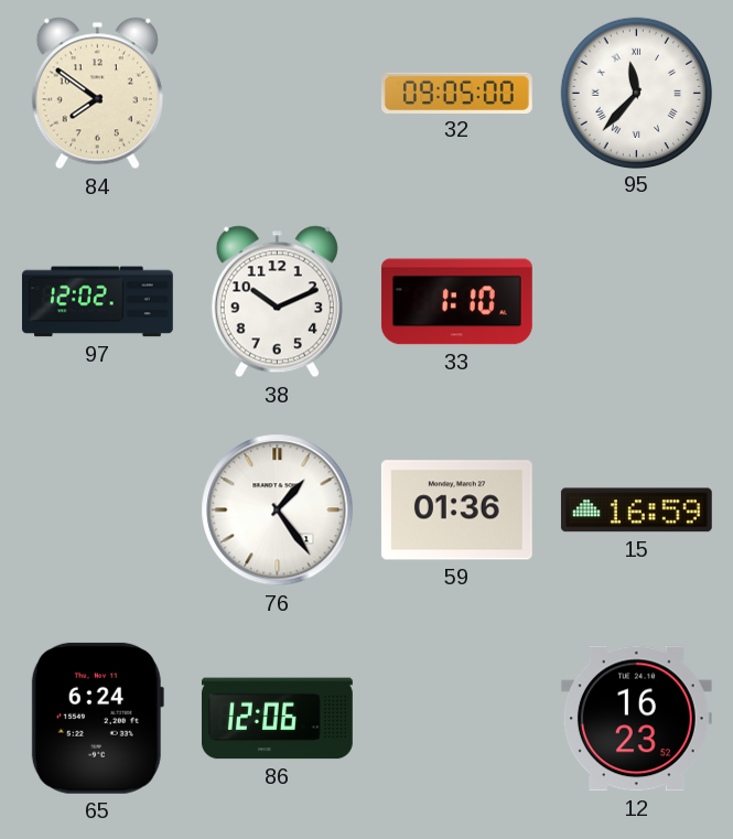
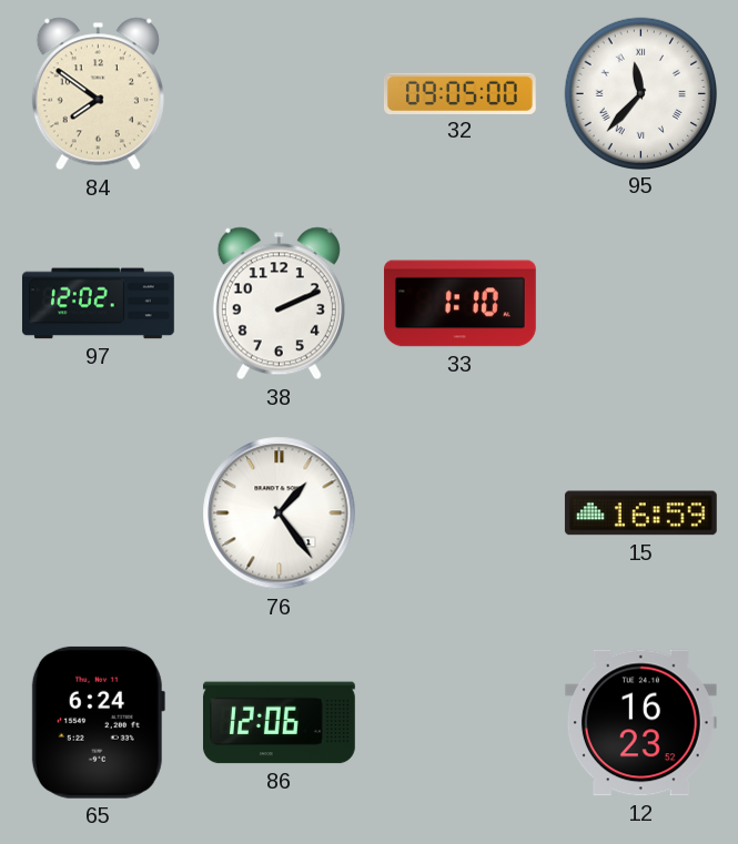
38: 10:11 -> 2:11 (279, 304)
59: 01:36 -> none (456, 510)
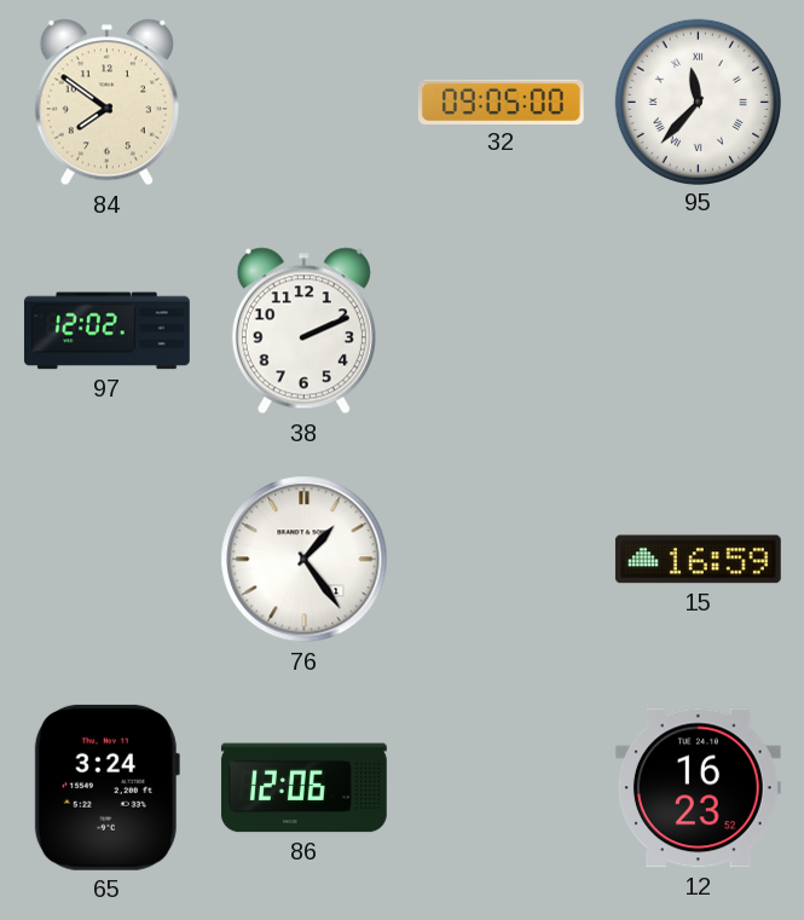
33: 1:10 -> none (459, 304)
65: 6:24 -> 3:24 (106, 787)
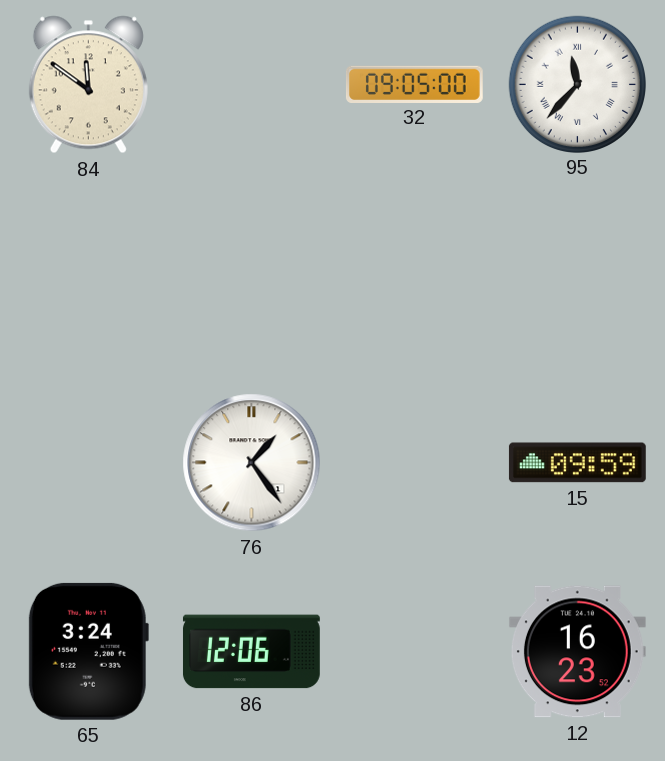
84: 7:51 -> 11:51 (88, 85)
97: 12:02 -> none (106, 331)
38: 2:11 -> none (303, 331)
15: 16:59 -> 09:59 (577, 463)
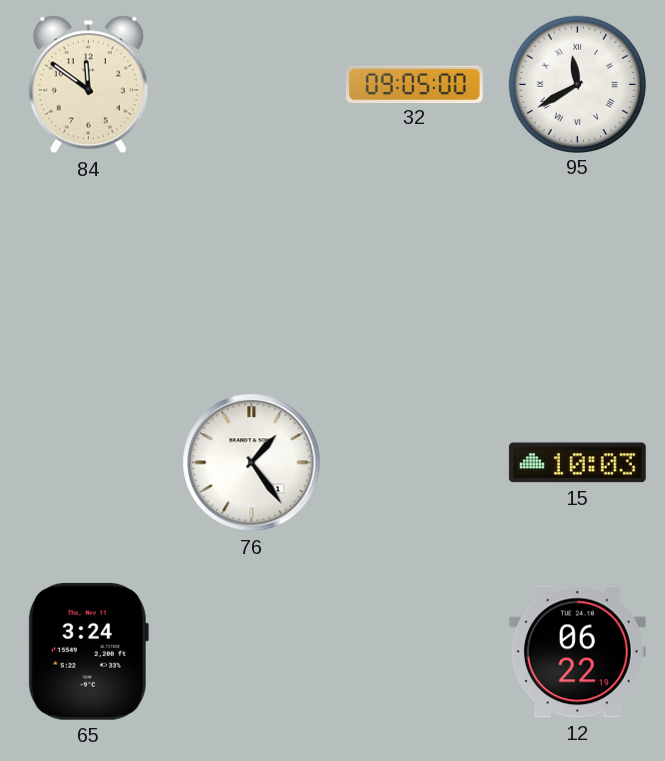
95: 11:37 -> 11:40 (577, 84)
15: 09:59 -> 10:03 (577, 463)
86: 12:06 -> none (251, 652)
12: 16:23 -> 06:22 (577, 652)
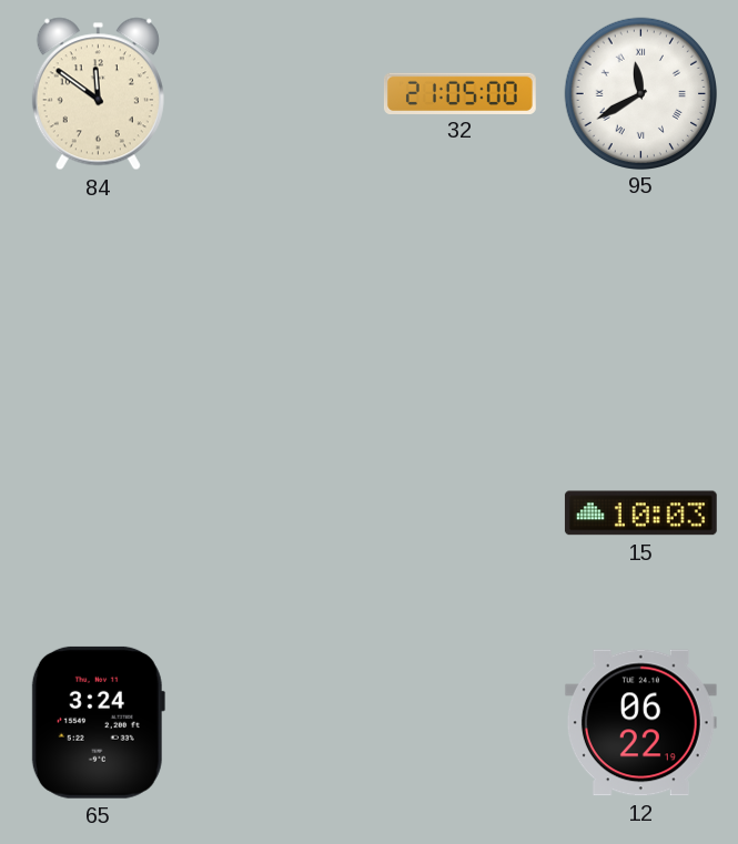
32: 09:05 -> 21:05 (459, 93)
76: 1:24 -> none (252, 463)
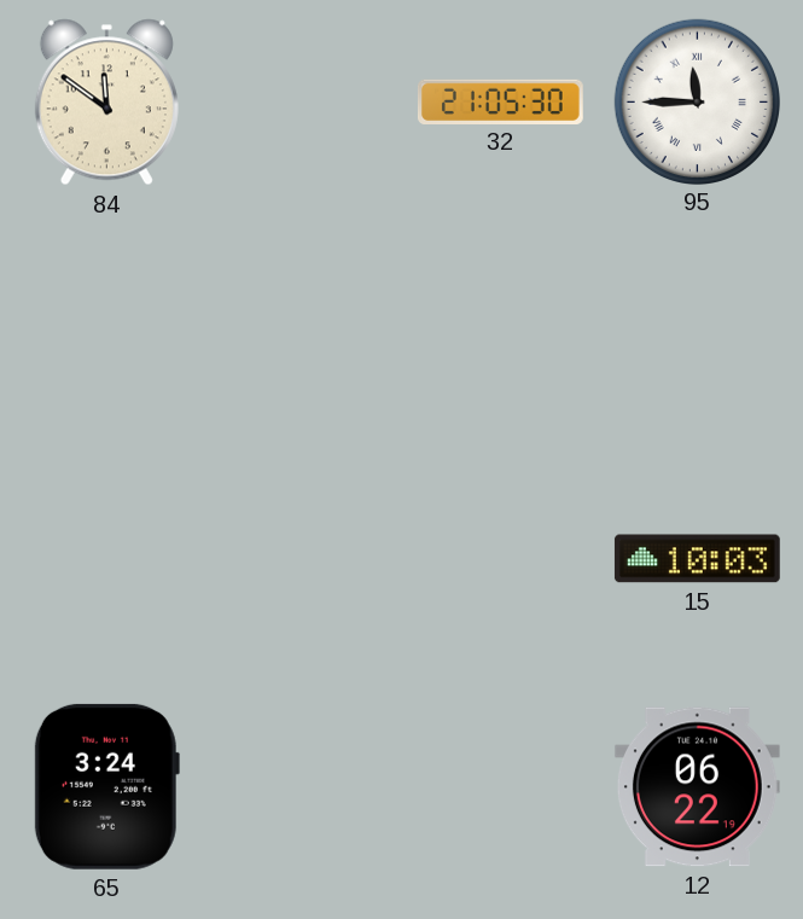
32: 21:05:00 -> 21:05:30 (500, 101)
95: 11:40 -> 11:45 (697, 101)
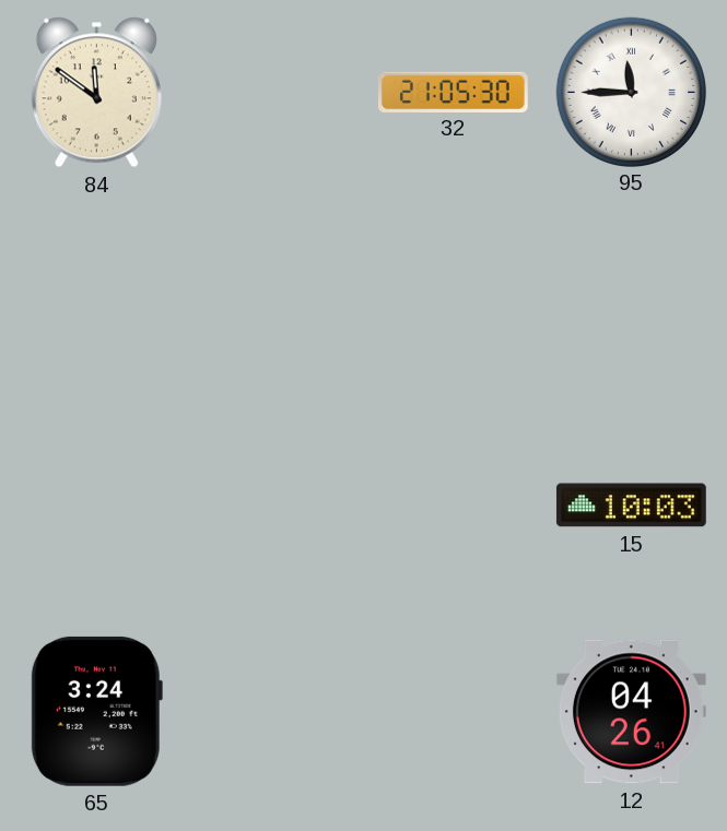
12: 06:22 -> 04:26 (631, 712)
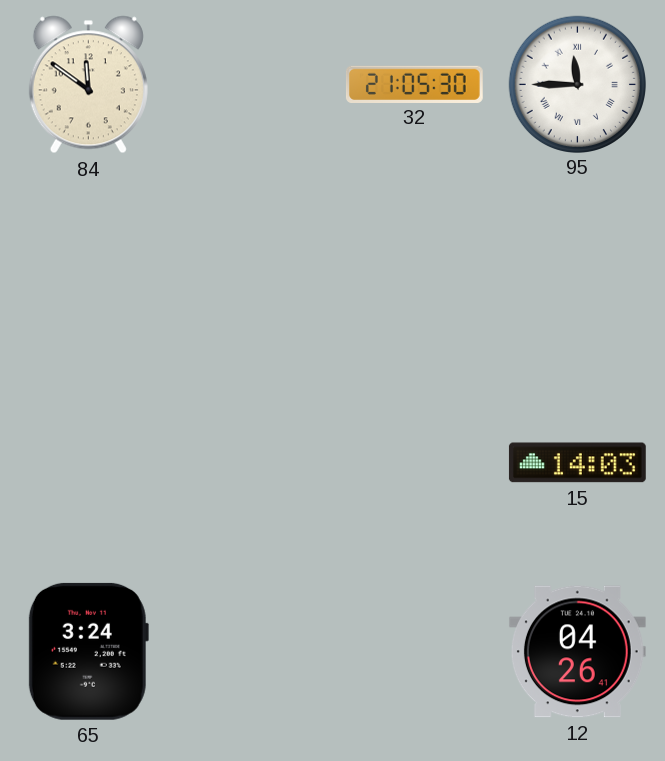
15: 10:03 -> 14:03 (577, 463)
